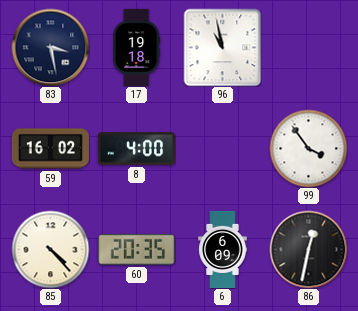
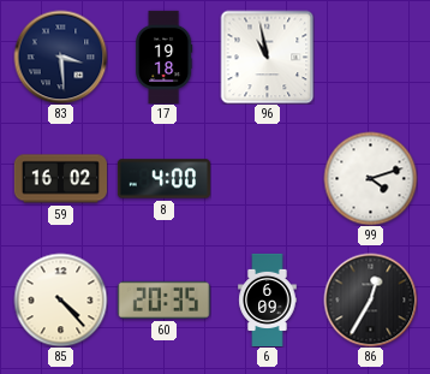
83: 3:28 -> 3:29 (60, 57)
99: 3:54 -> 4:12 (370, 178)
86: 12:32 -> 12:35 (370, 299)
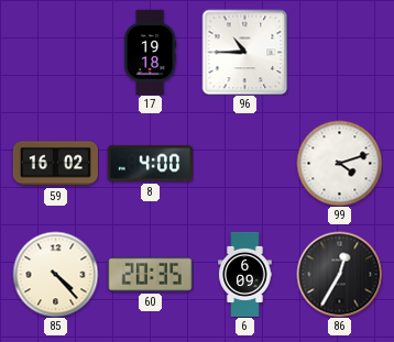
83: 3:29 -> none (60, 57)
96: 10:58 -> 10:45 (244, 52)
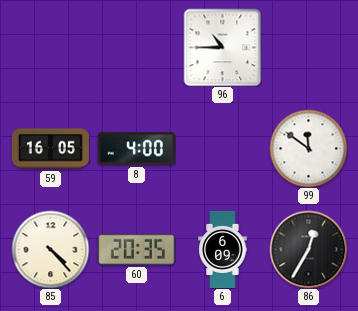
17: 19:18 -> none (151, 52)
59: 16:02 -> 16:05 (50, 149)
99: 4:12 -> 11:51 (308, 148)
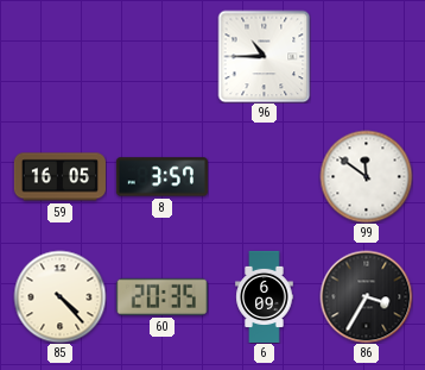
8: 4:00 -> 3:57 (161, 177)
86: 12:35 -> 3:35 (366, 296)
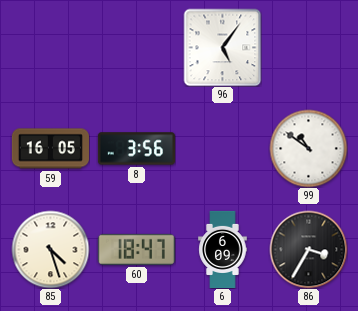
96: 10:45 -> 5:06 (222, 47)
8: 3:57 -> 3:56 (136, 149)
99: 11:51 -> 10:51 (308, 148)
85: 4:23 -> 4:27 (50, 249)
60: 20:35 -> 18:47 (136, 249)
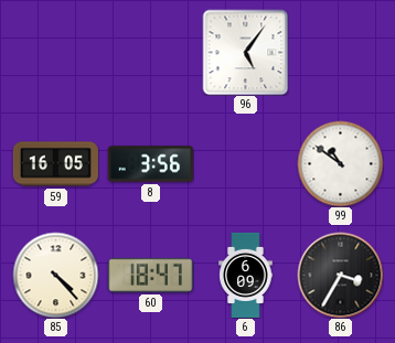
85: 4:27 -> 4:23 (55, 275)
